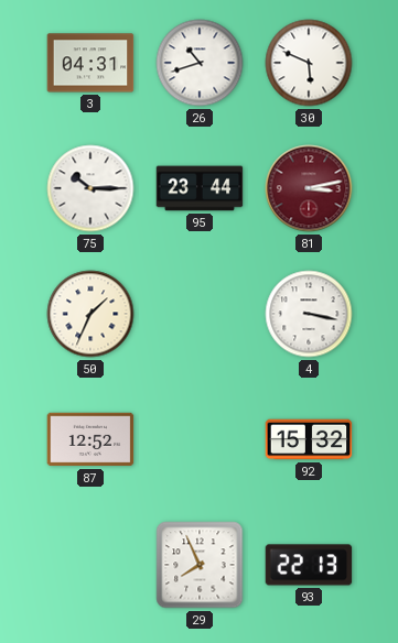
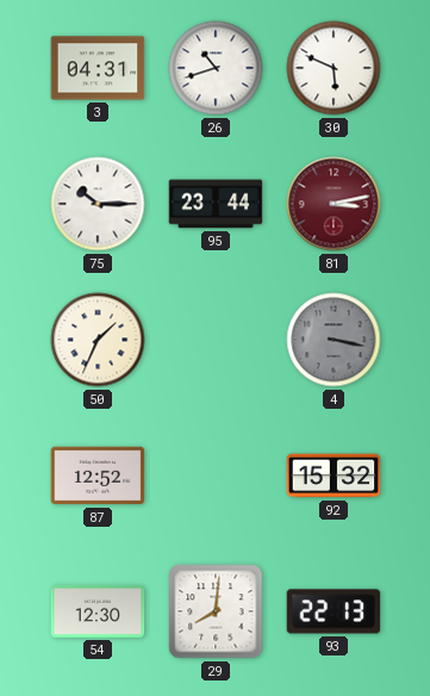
4 dial: white -> grey (334, 340)
54: none -> 12:30 (98, 611)
29: 7:56 -> 8:01 (216, 611)
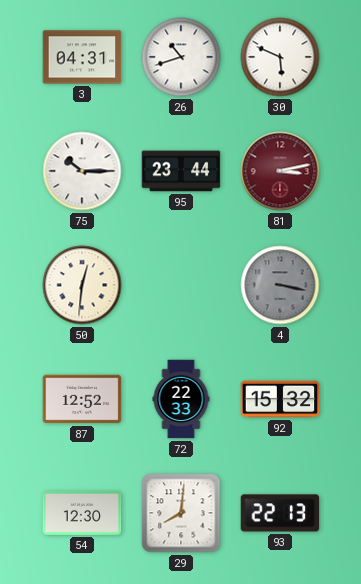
50: 1:34 -> 12:31 (82, 285)
72: none -> 22:33 (181, 399)
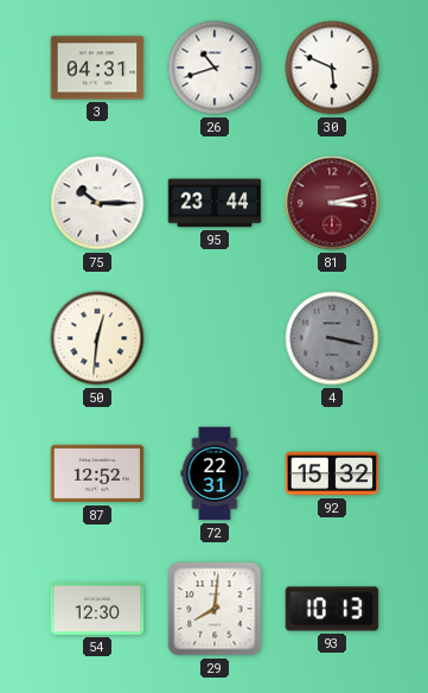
72: 22:33 -> 22:31 (215, 473)
93: 22:13 -> 10:13 (332, 609)
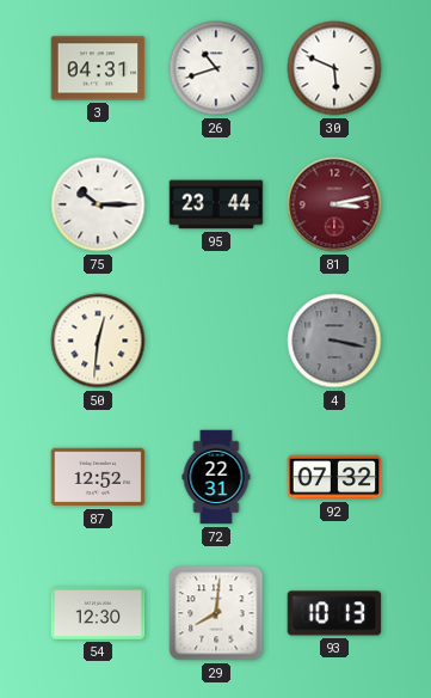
92: 15:32 -> 07:32 (334, 477)
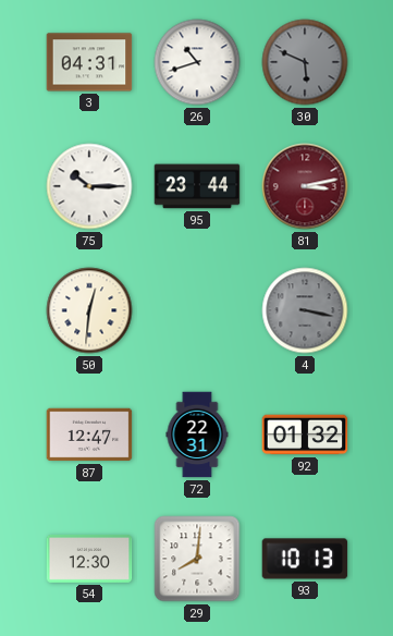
30 dial: white -> grey (305, 62)
87: 12:52 -> 12:47 (89, 435)
92: 07:32 -> 01:32 (305, 435)
